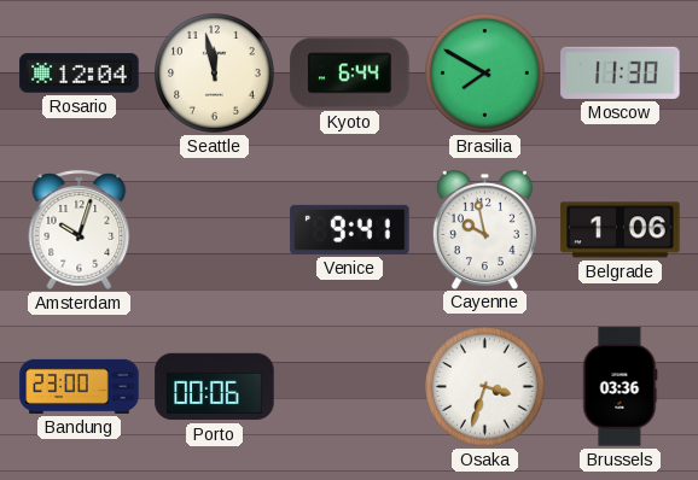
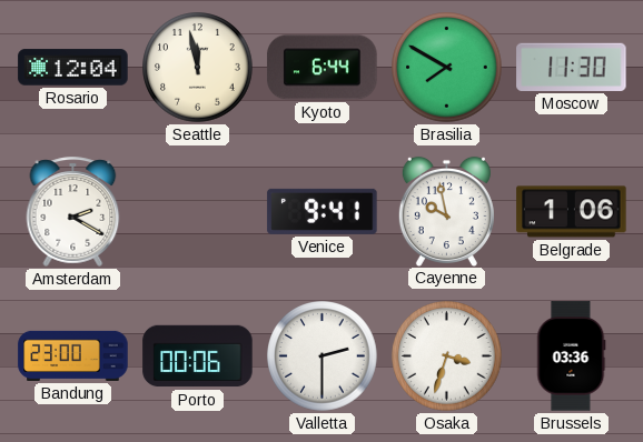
Amsterdam: 10:03 -> 2:20 (73, 211)
Valletta: none -> 2:30 (323, 356)
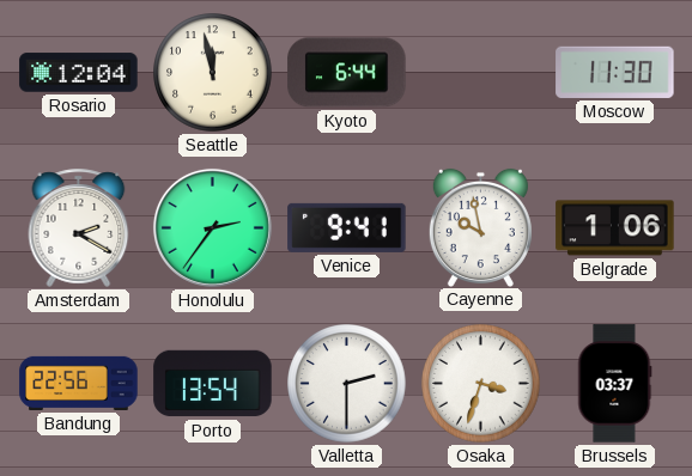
Brasilia: 7:50 -> none (447, 68)
Honolulu: none -> 2:36 (212, 227)
Bandung: 23:00 -> 22:56 (79, 383)
Porto: 00:06 -> 13:54 (213, 384)
Brussels: 03:36 -> 03:37 (614, 384)
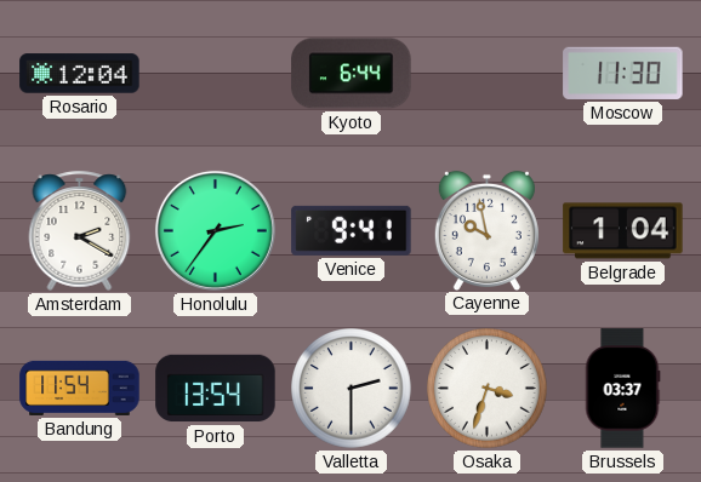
Seattle: 11:58 -> none (213, 73)
Belgrade: 1:06 -> 1:04 (623, 231)
Bandung: 22:56 -> 11:54 (80, 388)
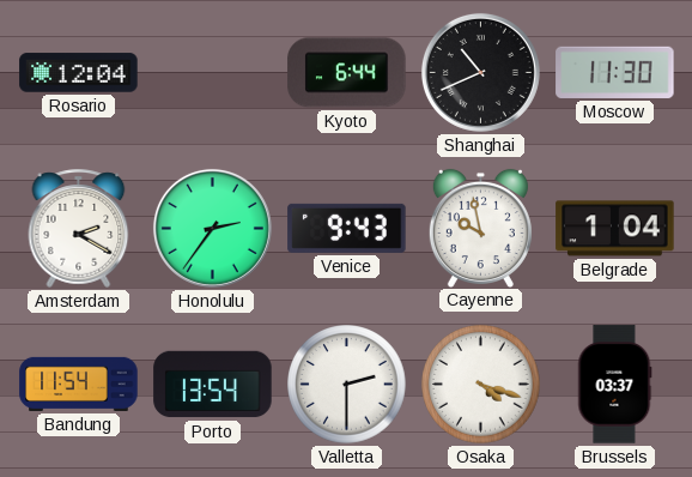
Shanghai: none -> 10:41 (480, 72)
Venice: 9:41 -> 9:43 (347, 228)
Osaka: 3:33 -> 4:18 (481, 385)
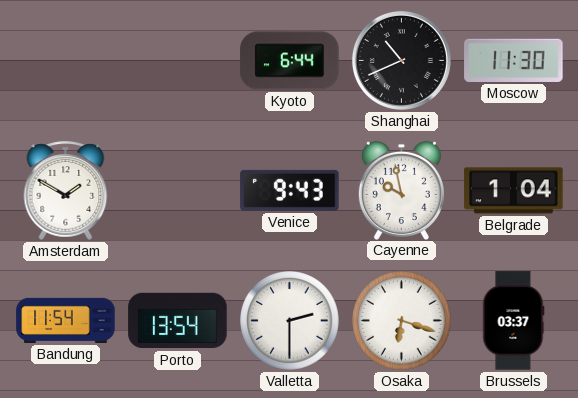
Rosario: 12:04 -> none (79, 73)
Amsterdam: 2:20 -> 1:50 (66, 190)
Honolulu: 2:36 -> none (212, 228)
Osaka: 4:18 -> 6:18 (402, 321)
